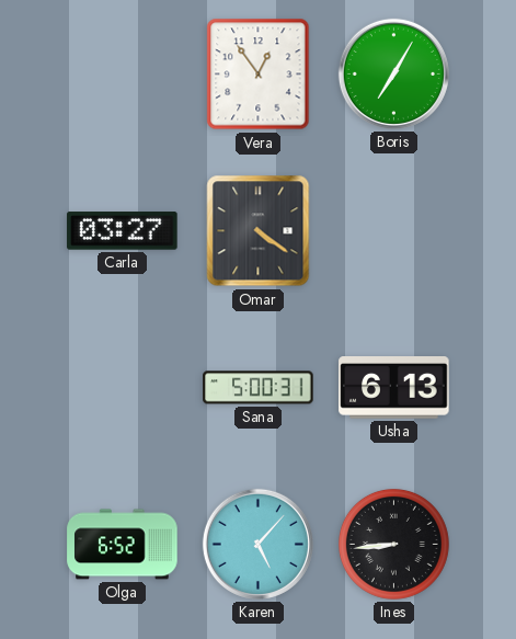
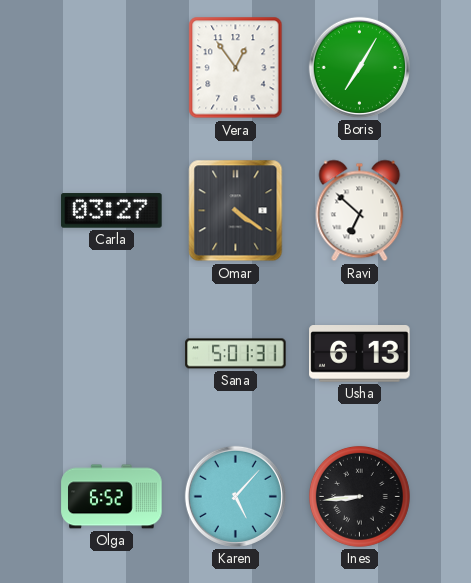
Ravi: none -> 6:52 (360, 211)
Sana: 5:00 -> 5:01 (236, 354)
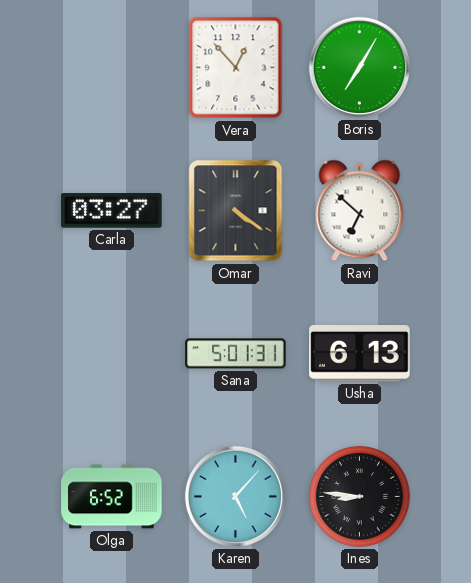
Vera: 12:54 -> 12:53 (236, 68)
Ines: 8:44 -> 8:46 (359, 496)
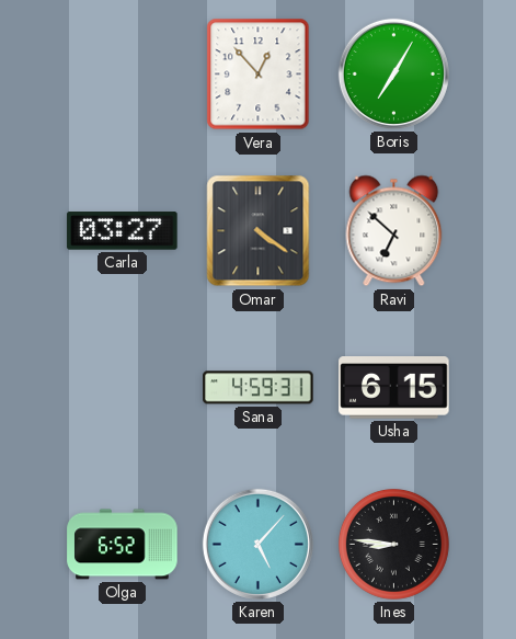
Sana: 5:01 -> 4:59 (259, 388)
Usha: 6:13 -> 6:15 (394, 388)
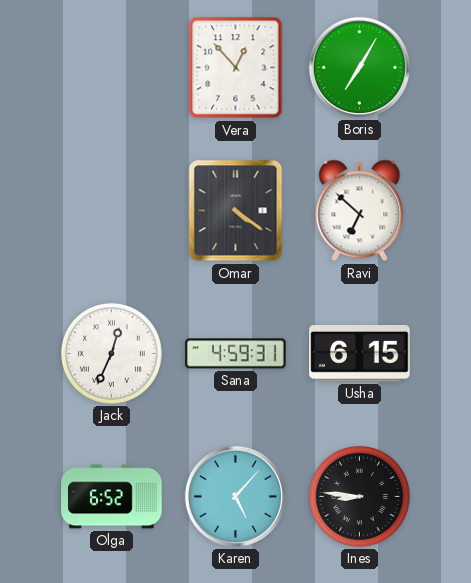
Carla: 03:27 -> none (123, 231)
Jack: none -> 12:34 (111, 353)
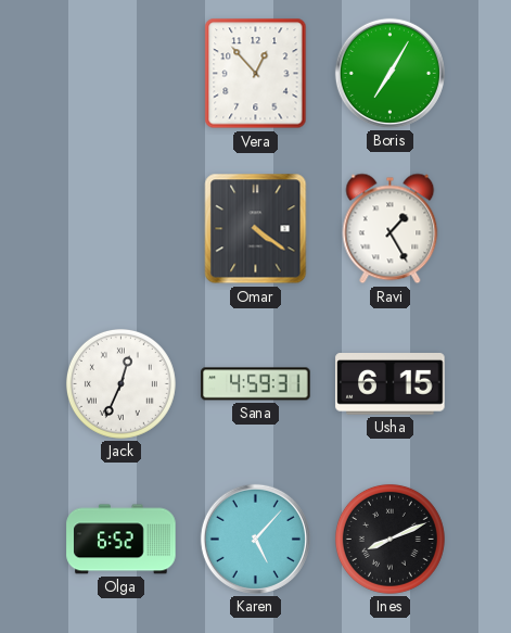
Ravi: 6:52 -> 1:25 (391, 229)
Ines: 8:46 -> 8:11 (389, 539)
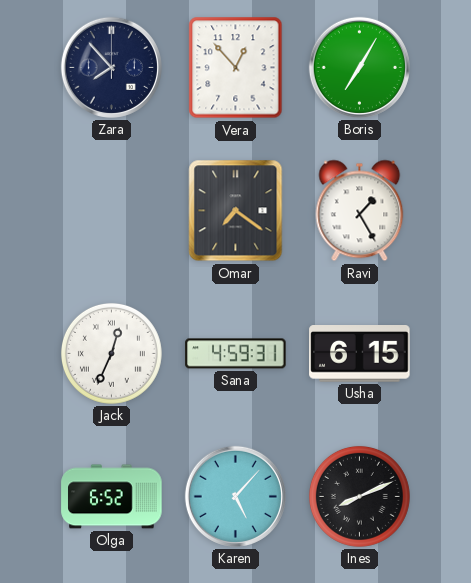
Zara: none -> 7:53 (111, 67)
Omar: 4:21 -> 7:21 (236, 211)
